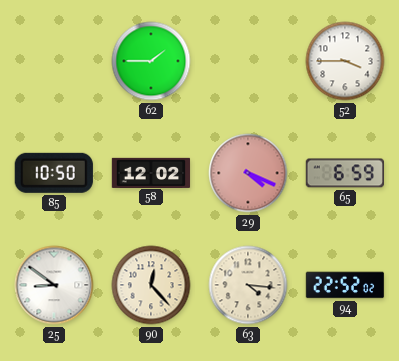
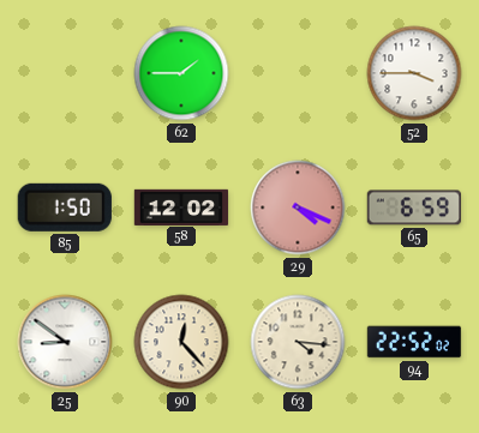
85: 10:50 -> 1:50 (65, 208)
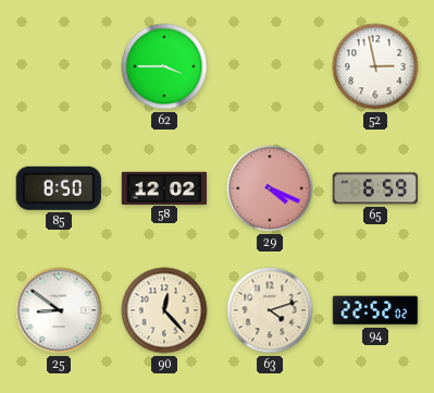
62: 1:45 -> 3:45 (164, 66)
52: 3:45 -> 2:58 (375, 66)
85: 1:50 -> 8:50 (59, 188)
63: 4:16 -> 4:12 (270, 310)
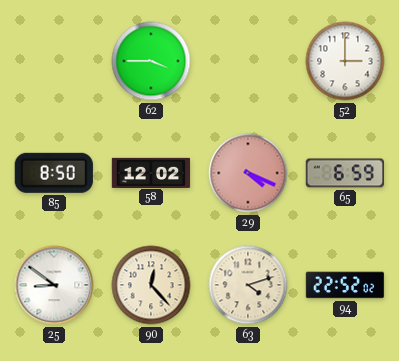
52: 2:58 -> 3:00 (345, 61)
